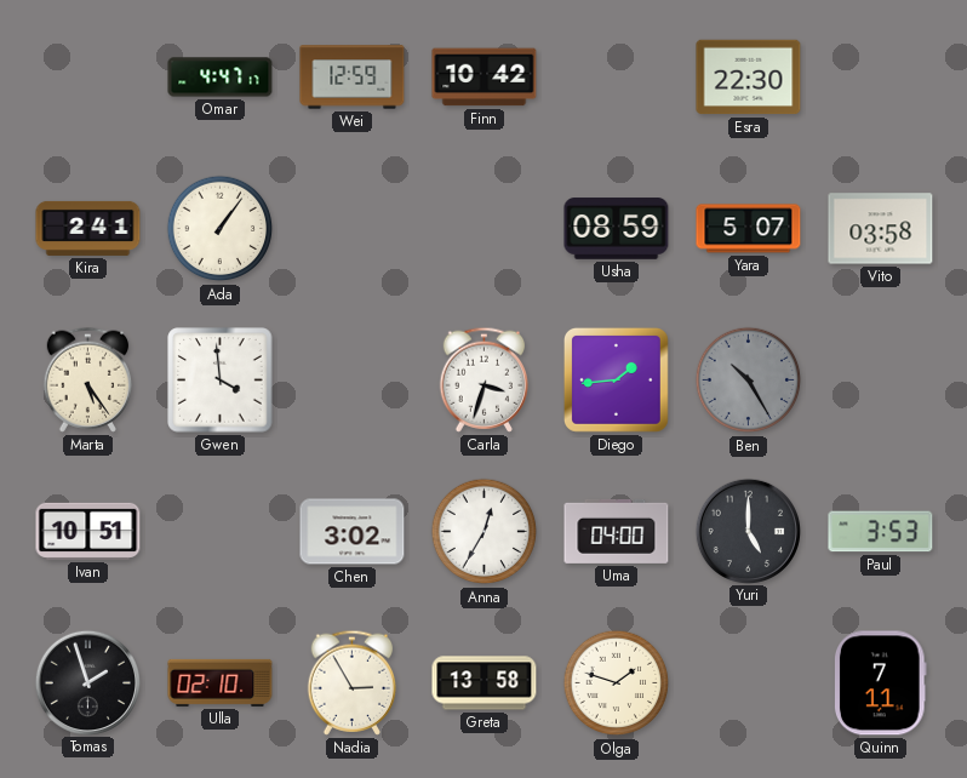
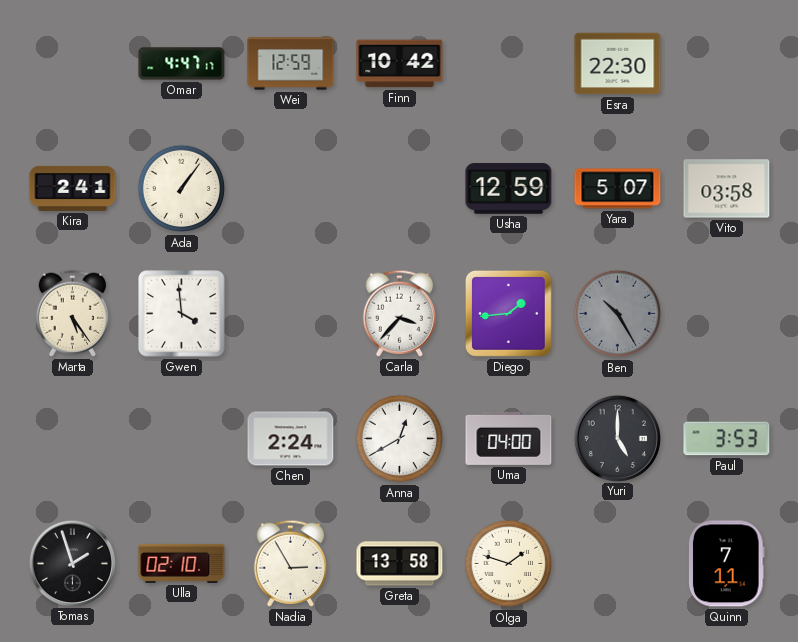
Usha: 08:59 -> 12:59 (509, 189)
Carla: 3:33 -> 3:37 (400, 313)
Ivan: 10:51 -> none (88, 531)
Chen: 3:02 -> 2:24 (291, 439)
Anna: 12:35 -> 12:40 (400, 439)
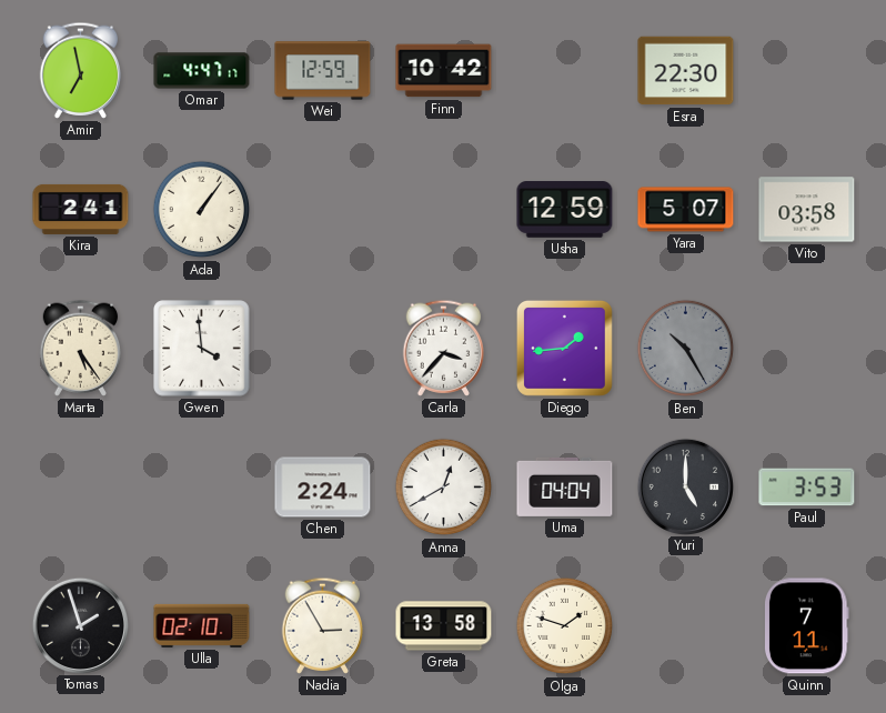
Amir: none -> 6:58 (81, 70)
Uma: 04:00 -> 04:04 (565, 486)
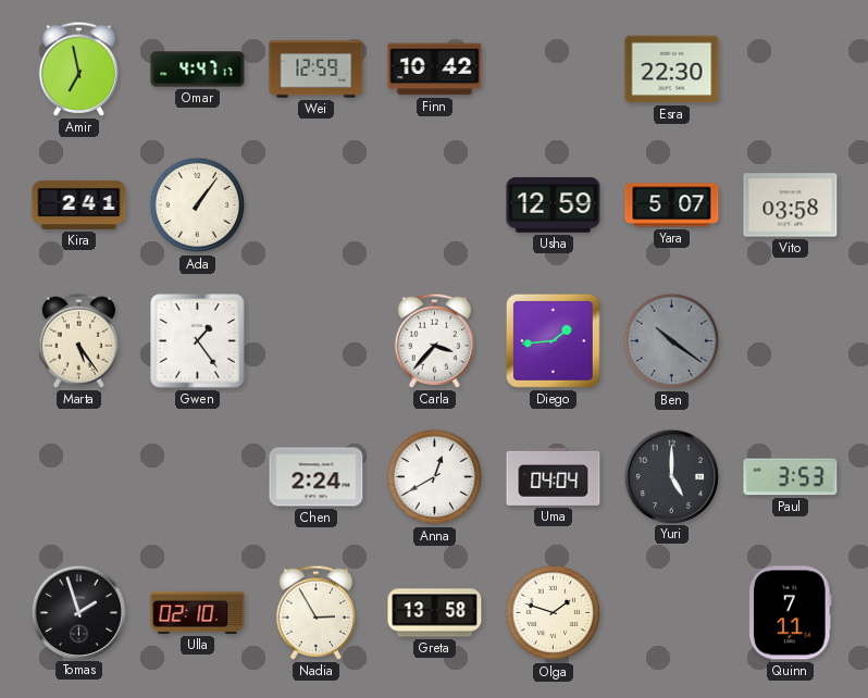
Gwen: 3:59 -> 1:24 (198, 341)
Ben: 10:25 -> 10:21 (672, 341)
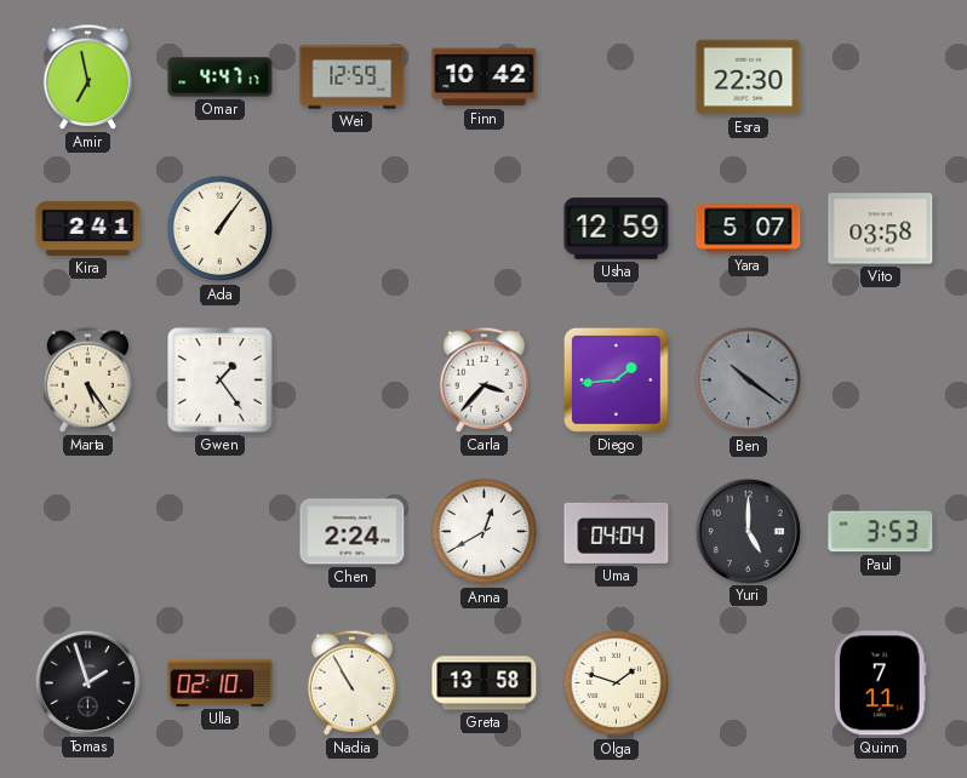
Nadia: 2:55 -> 10:55 (353, 682)
